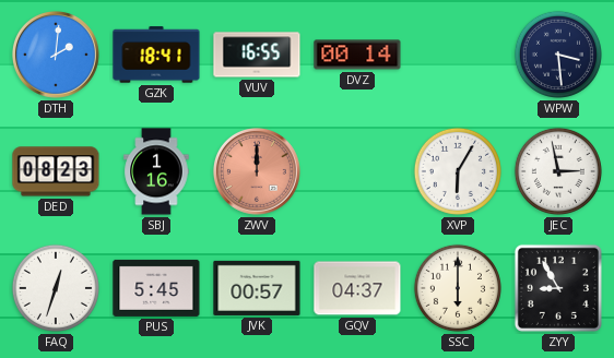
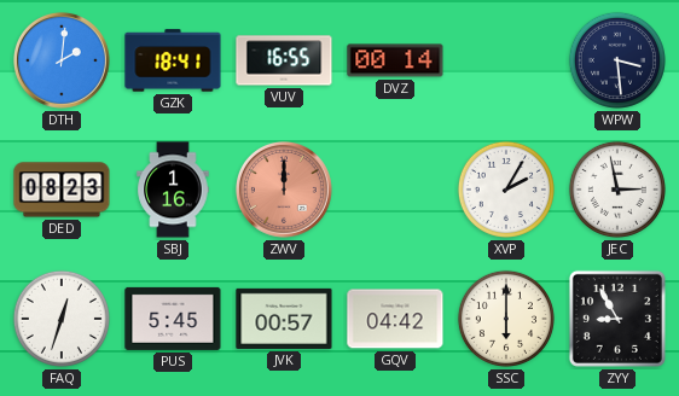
XVP: 6:05 -> 2:05 (506, 190)
GQV: 04:37 -> 04:42 (395, 319)
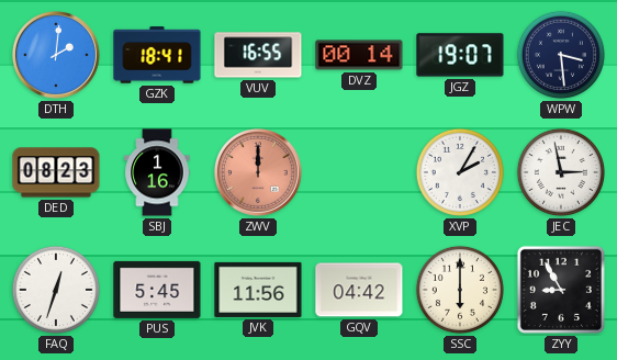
JGZ: none -> 19:07 (460, 55)
JVK: 00:57 -> 11:56 (258, 290)
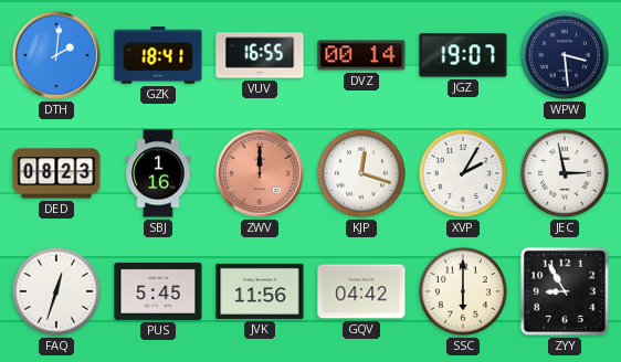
KJP: none -> 12:18 (361, 173)
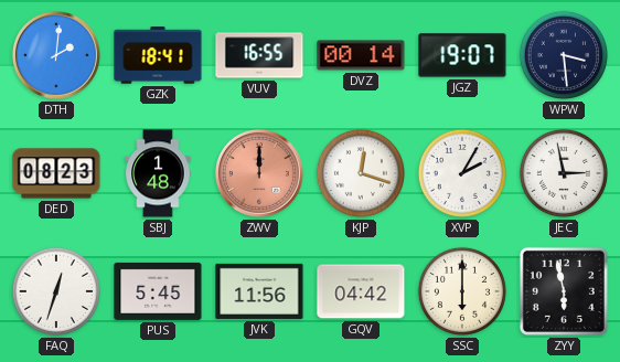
SBJ: 1:16 -> 1:48 (158, 173)
ZYY: 8:55 -> 5:58 (564, 291)
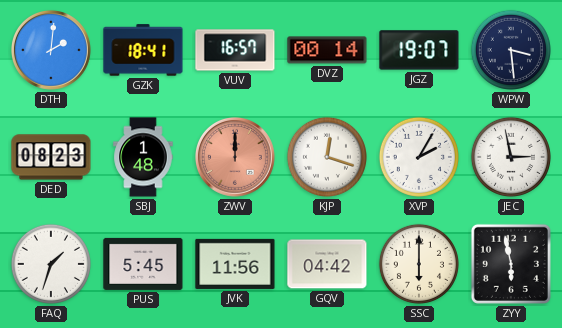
VUV: 16:55 -> 16:57 (235, 50)
FAQ: 12:33 -> 1:33 (51, 264)
